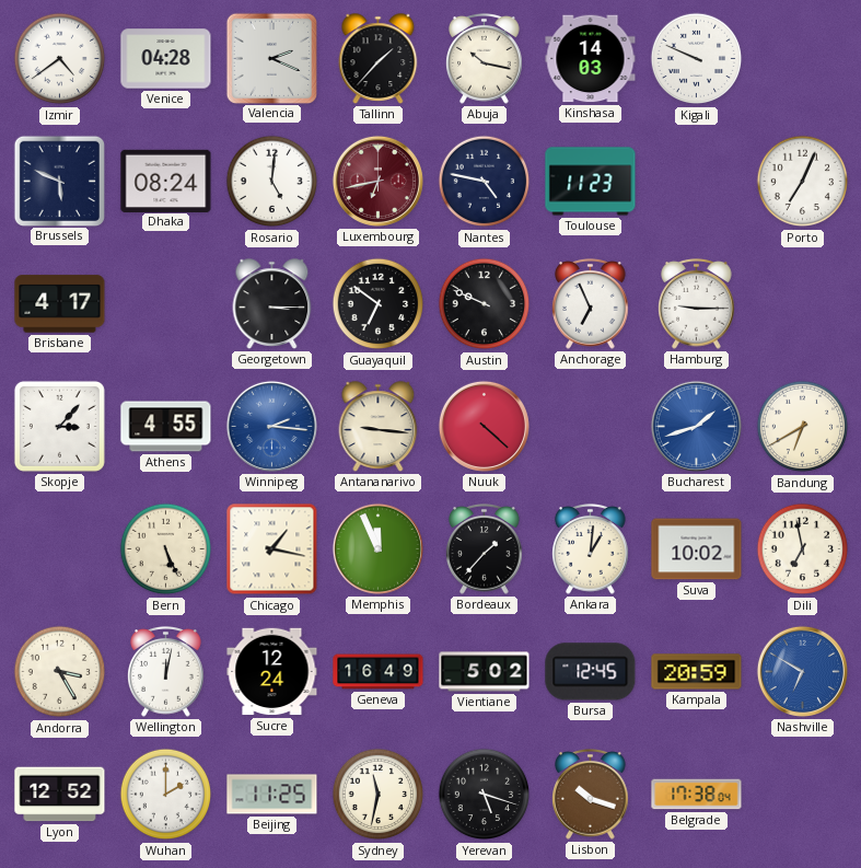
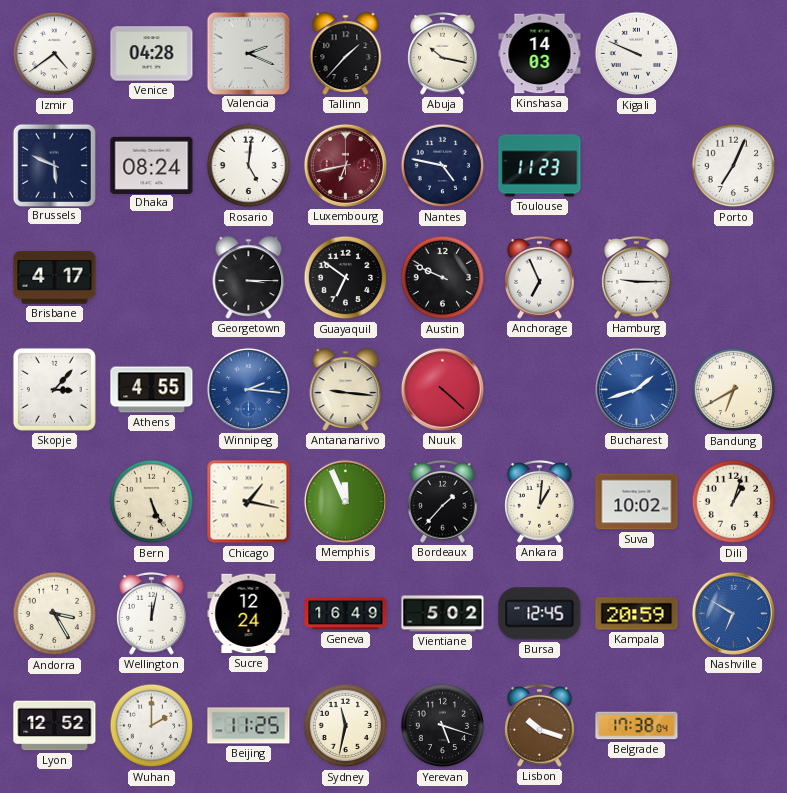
Dili: 6:58 -> 1:03 (734, 502)
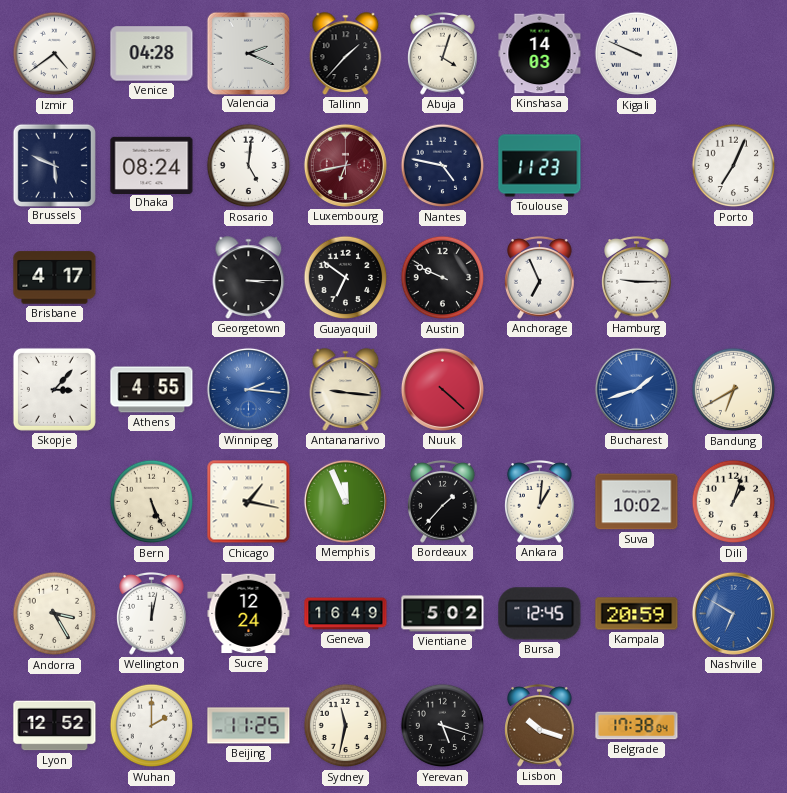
Abuja: 10:17 -> 4:03 (443, 54)
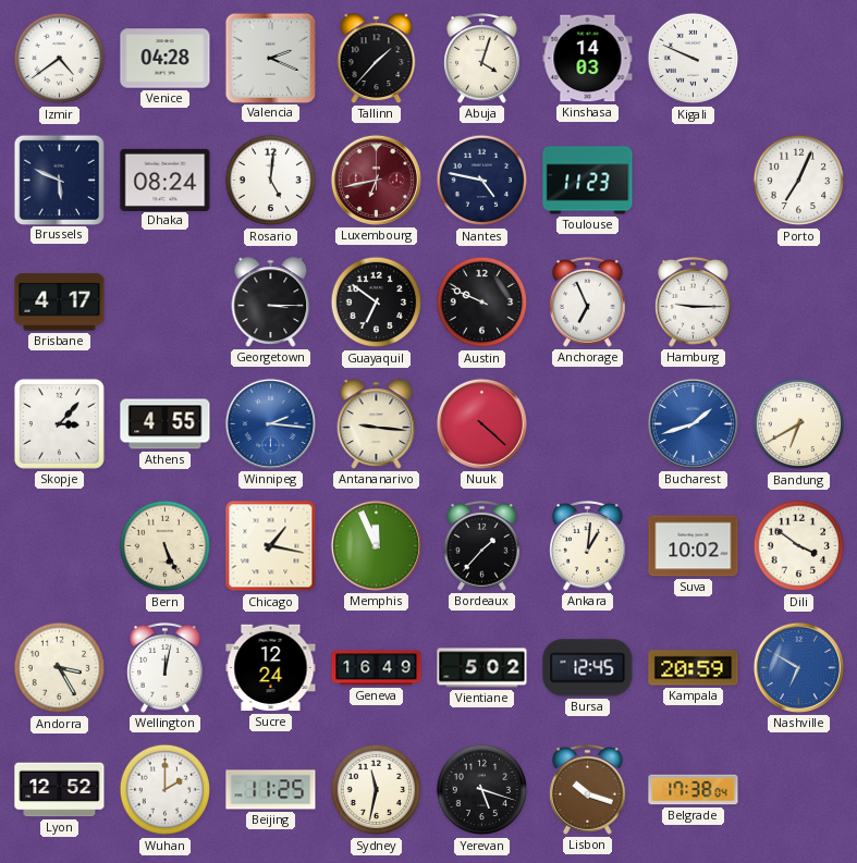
Dili: 1:03 -> 3:51 (799, 546)
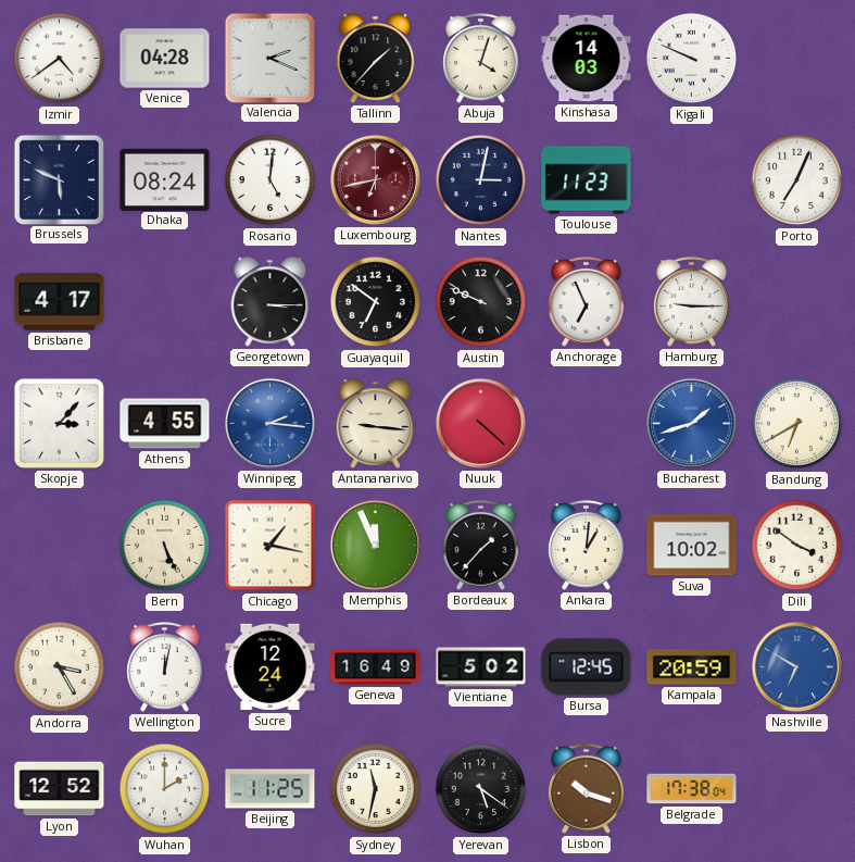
Nantes: 4:47 -> 3:02 (481, 180)
Yerevan: 5:18 -> 5:21 (481, 789)
